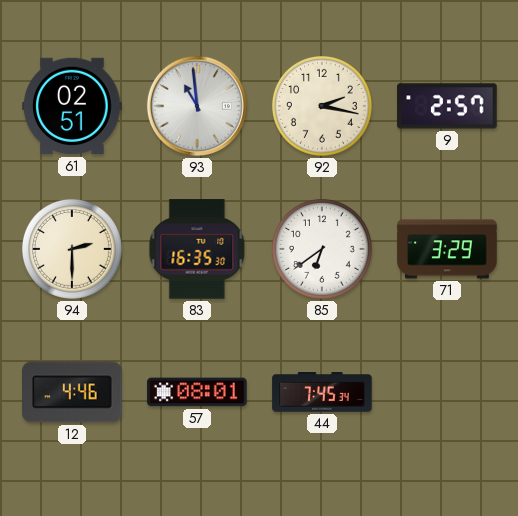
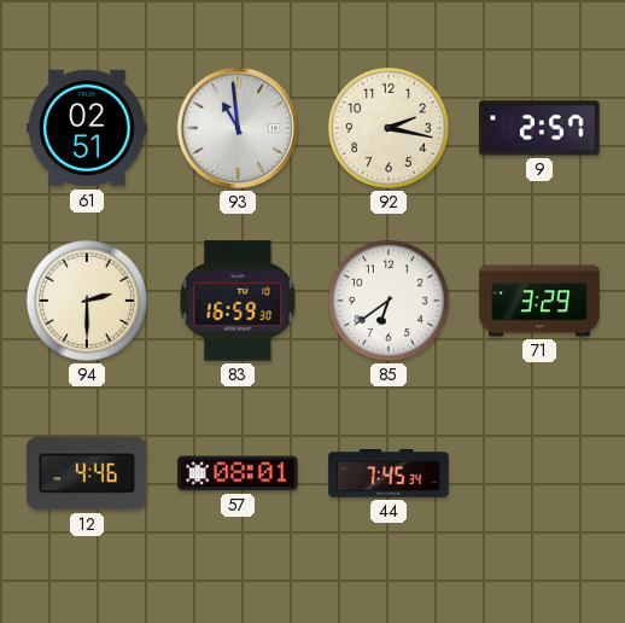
83: 16:35 -> 16:59 (238, 301)
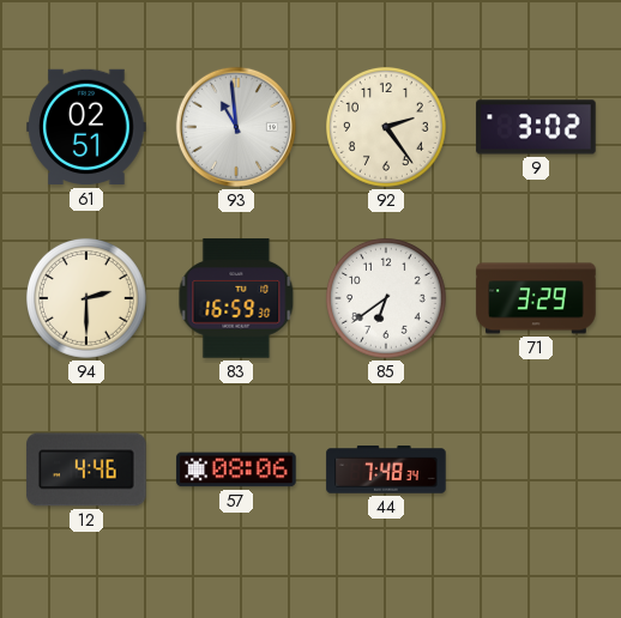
92: 2:17 -> 2:24 (386, 127)
9: 2:57 -> 3:02 (536, 127)
57: 08:01 -> 08:06 (236, 469)
44: 7:45 -> 7:48 (386, 469)
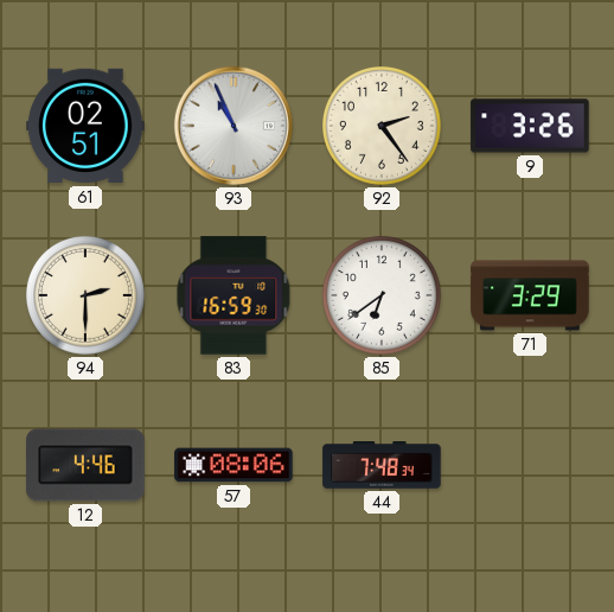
93: 10:59 -> 10:56 (234, 126)
9: 3:02 -> 3:26 (530, 126)
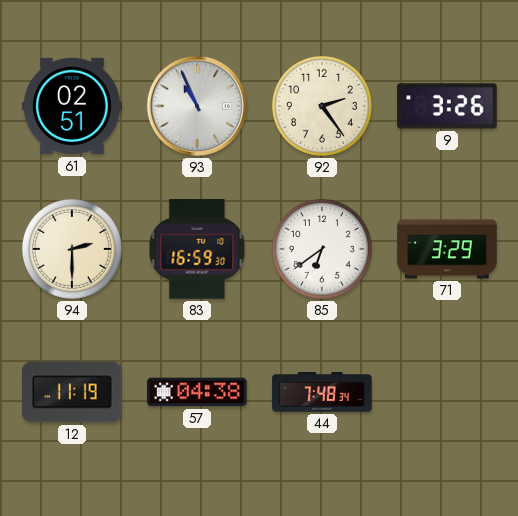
12: 4:46 -> 11:19 (72, 392)
57: 08:06 -> 04:38 (197, 392)
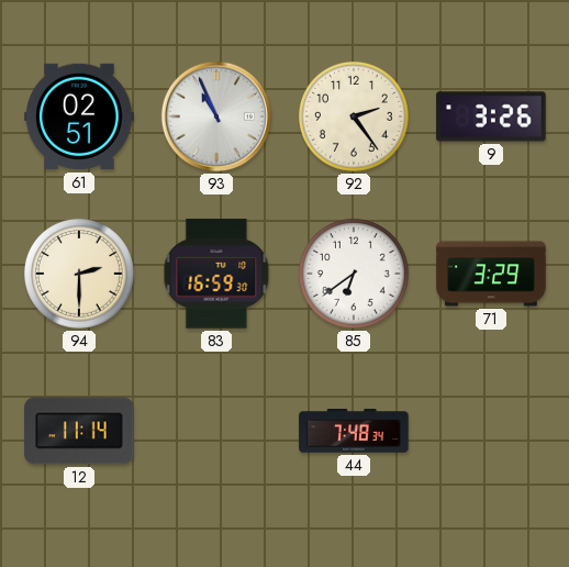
12: 11:19 -> 11:14 (79, 431)
57: 04:38 -> none (197, 392)
